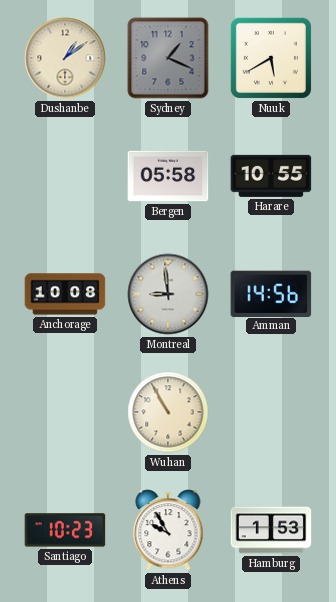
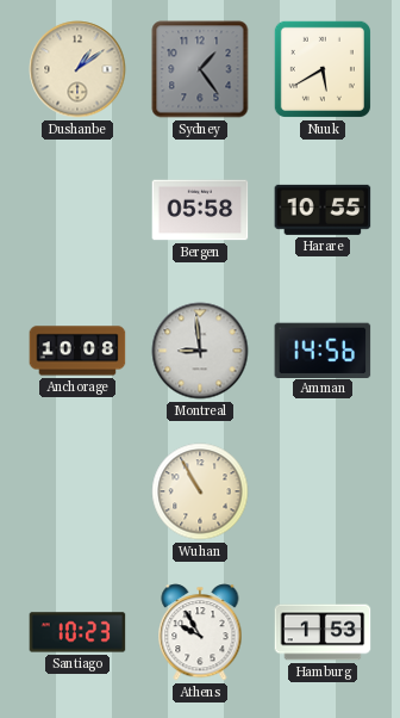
Sydney: 1:19 -> 1:24 (200, 69)
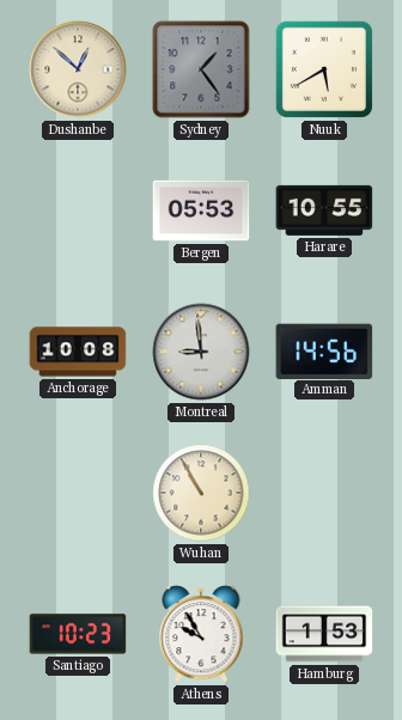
Dushanbe: 1:09 -> 12:52 (78, 69)
Bergen: 05:58 -> 05:53 (201, 210)
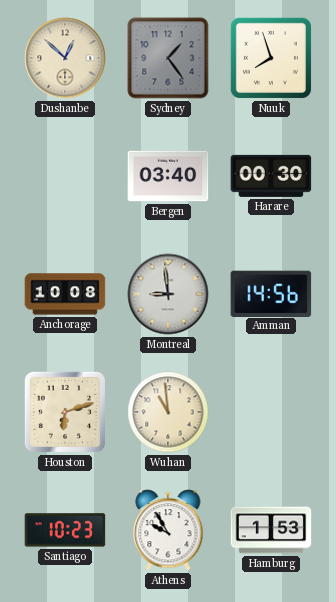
Nuuk: 5:40 -> 7:57 (271, 58)
Bergen: 05:53 -> 03:40 (168, 176)
Harare: 10:55 -> 00:30 (271, 176)
Houston: none -> 6:12 (65, 412)
Wuhan: 10:55 -> 10:59 (168, 412)
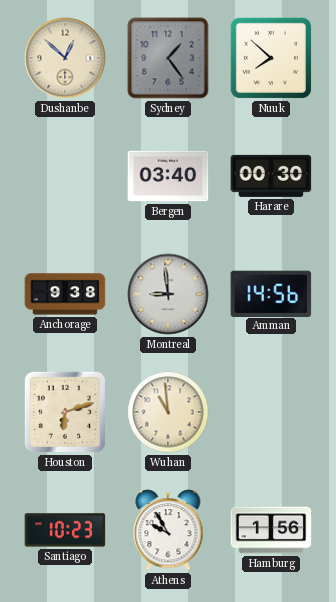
Nuuk: 7:57 -> 7:52 (271, 58)
Anchorage: 10:08 -> 9:38 (65, 294)
Hamburg: 1:53 -> 1:56 (271, 530)
